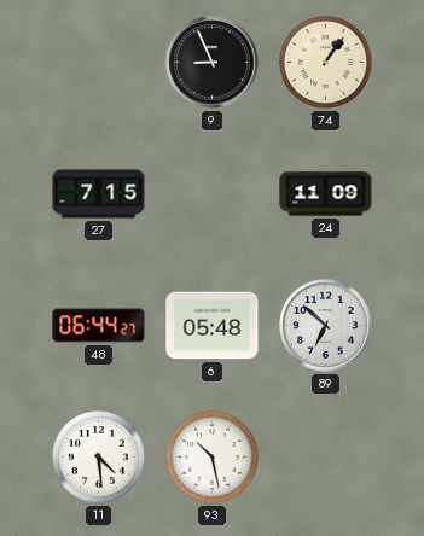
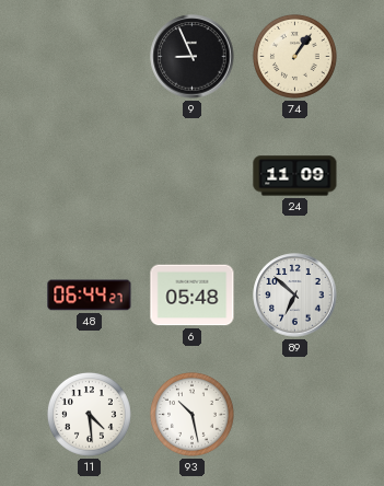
27: 7:15 -> none (99, 194)
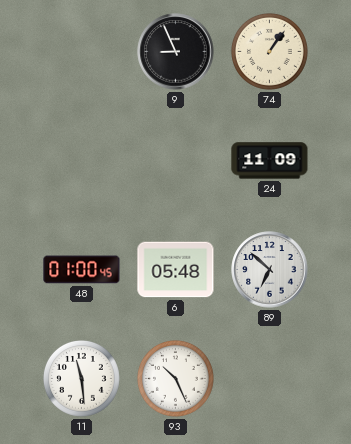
48: 06:44 -> 01:00 (82, 270)
11: 4:29 -> 11:29 (81, 378)
93: 10:28 -> 10:26 (175, 378)
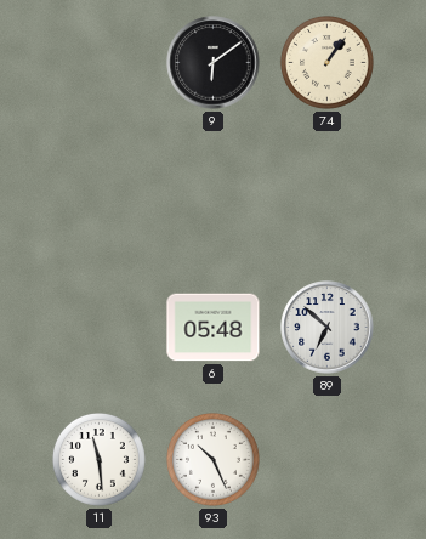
9: 8:56 -> 6:09 (214, 63)
24: 11:09 -> none (270, 161)
48: 01:00 -> none (82, 270)
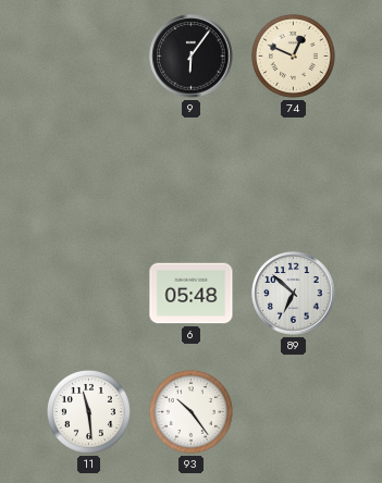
9: 6:09 -> 6:06 (192, 57)
74: 1:06 -> 12:49 (293, 55)
93: 10:26 -> 10:24 (190, 411)
